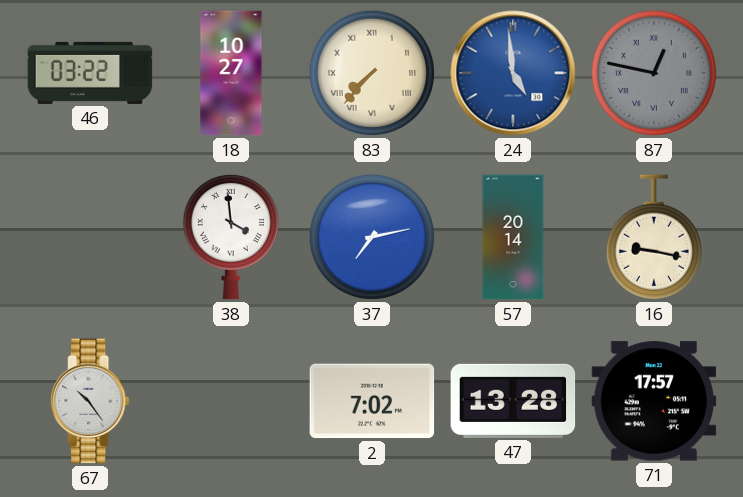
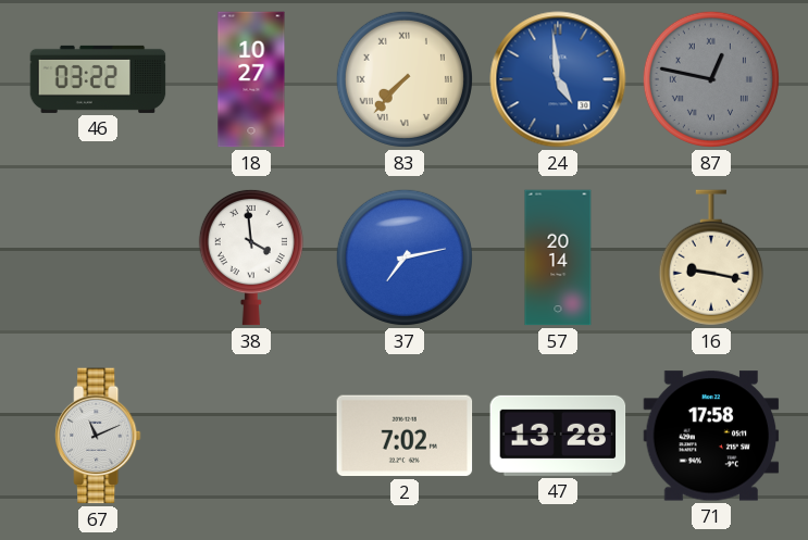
67: 10:24 -> 11:11 (98, 436)
71: 17:57 -> 17:58 (711, 436)
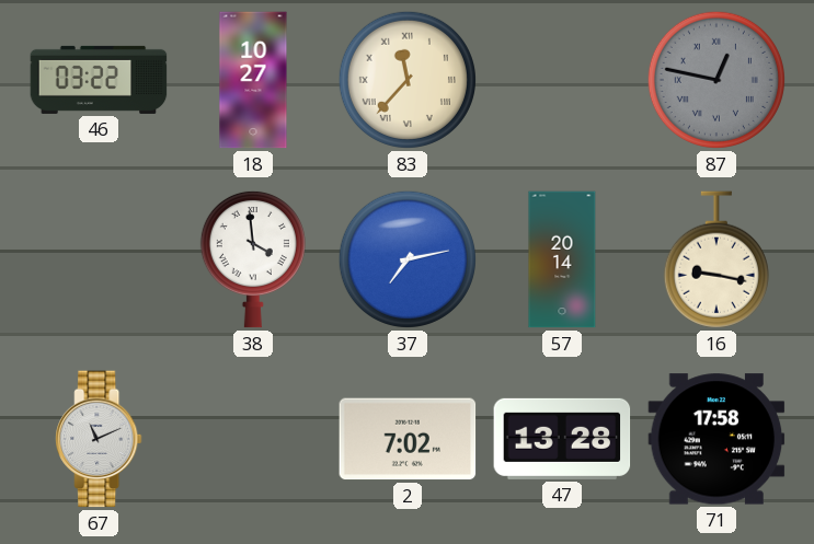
83: 7:37 -> 11:37 (408, 80)
24: 4:59 -> none (558, 79)
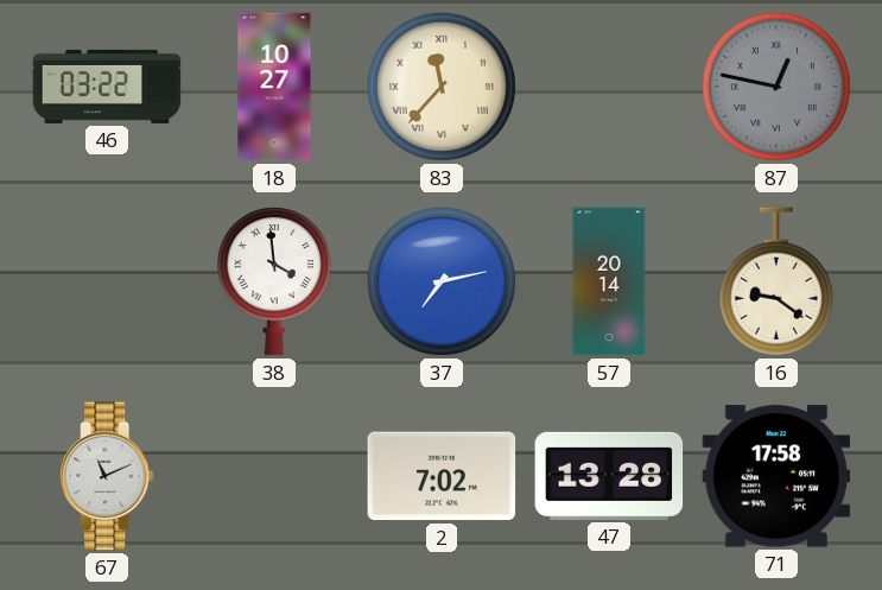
16: 9:17 -> 9:21 (776, 281)
